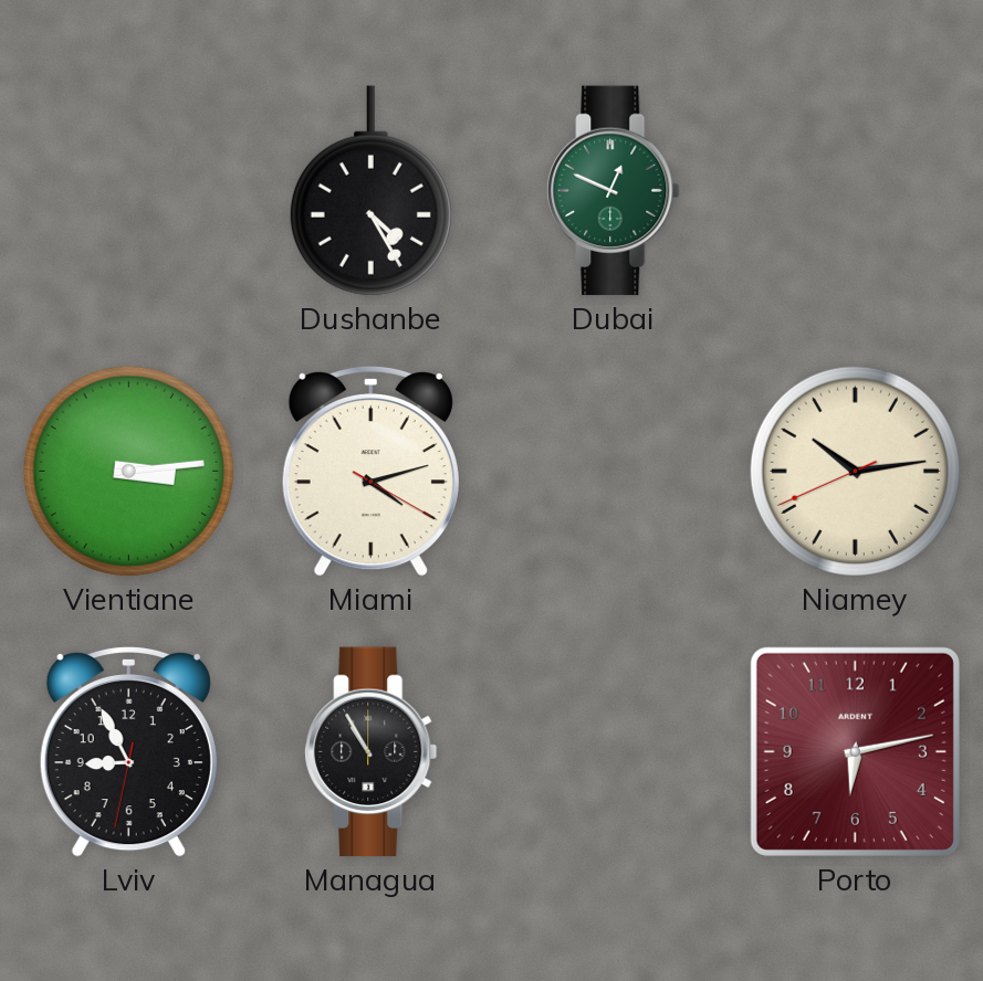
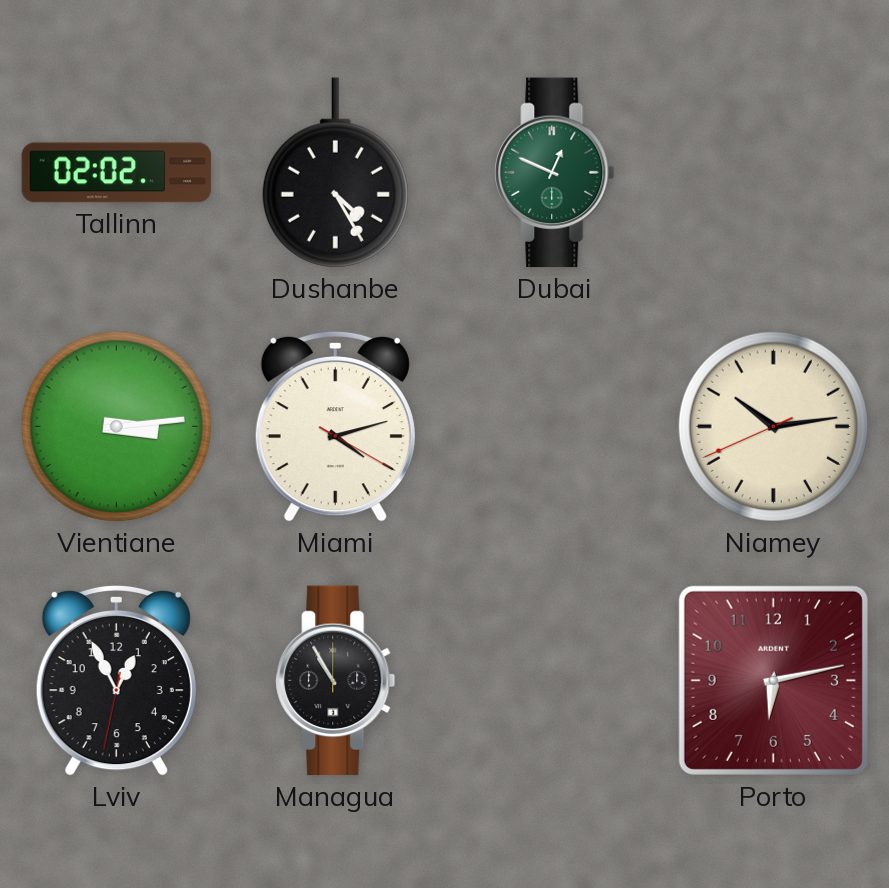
Tallinn: none -> 02:02 (117, 173)
Lviv: 8:55 -> 12:55 (116, 680)
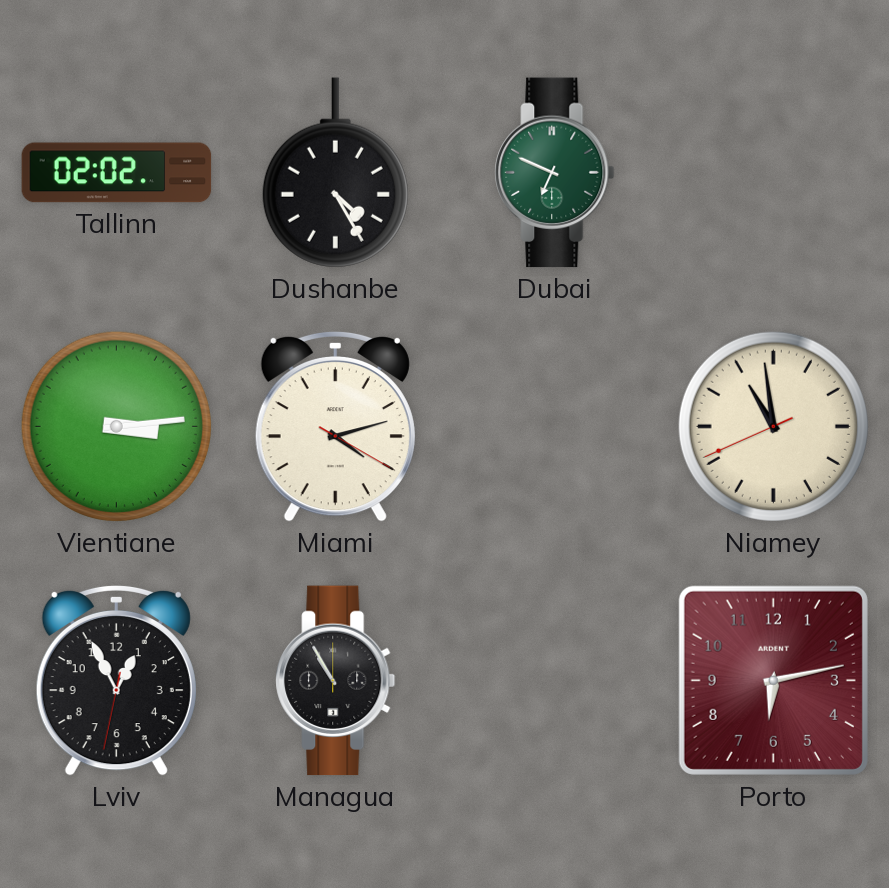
Dubai: 12:49 -> 6:49 (555, 173)
Niamey: 10:13 -> 10:58 (773, 426)
